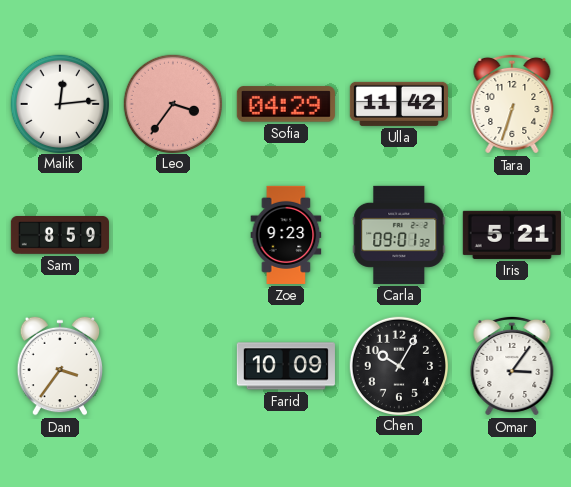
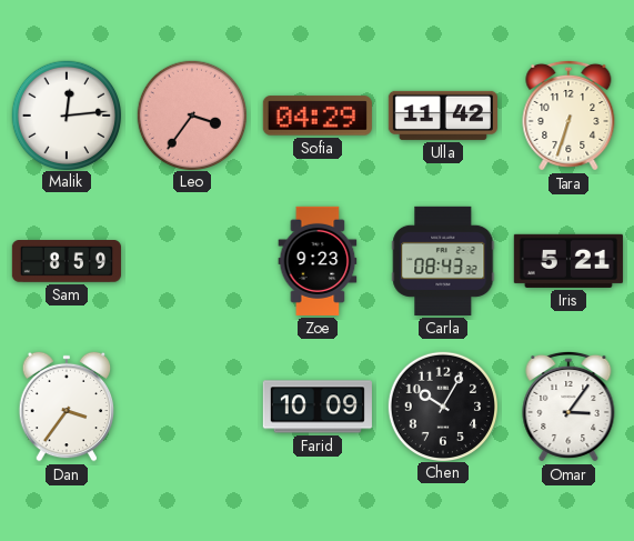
Carla: 09:01 -> 08:43 (443, 261)
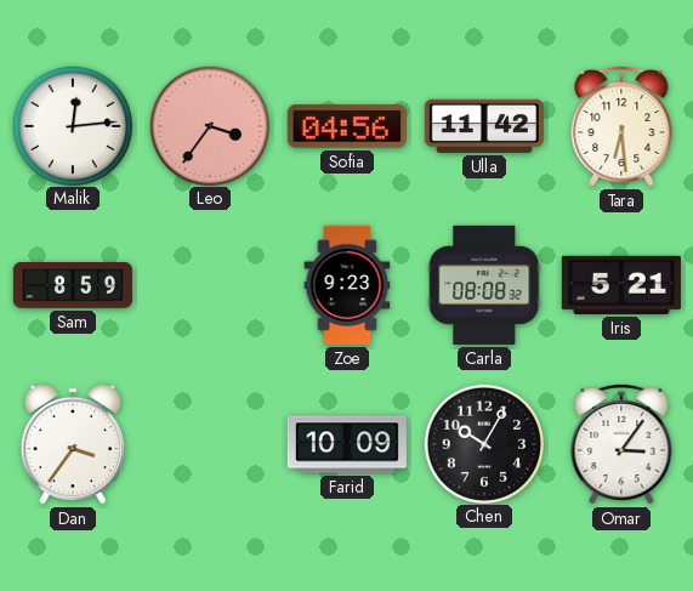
Sofia: 04:29 -> 04:56 (347, 126)
Tara: 6:33 -> 6:29 (621, 126)
Carla: 08:43 -> 08:08 (484, 285)
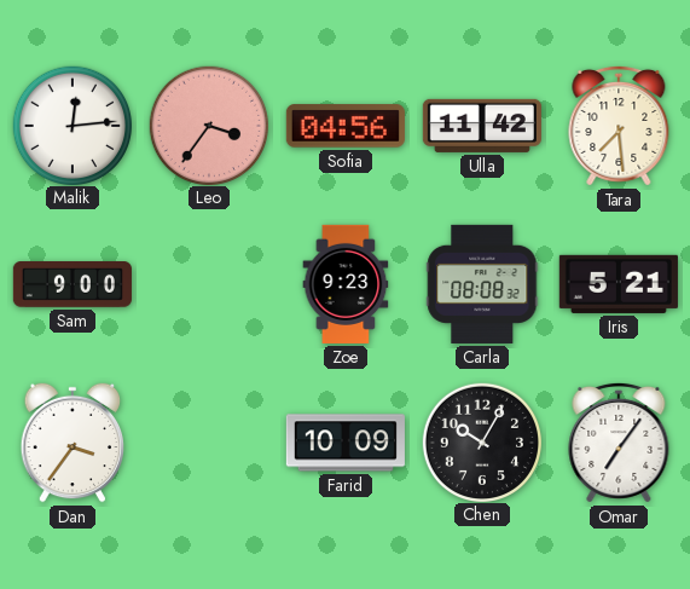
Tara: 6:29 -> 7:29 (619, 126)
Sam: 8:59 -> 9:00 (73, 285)
Omar: 3:06 -> 7:06 (619, 443)
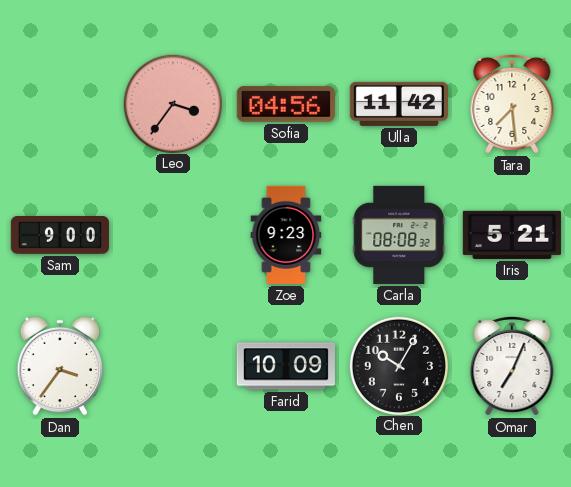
Malik: 12:14 -> none (71, 125)
Omar: 7:06 -> 7:04 (512, 366)
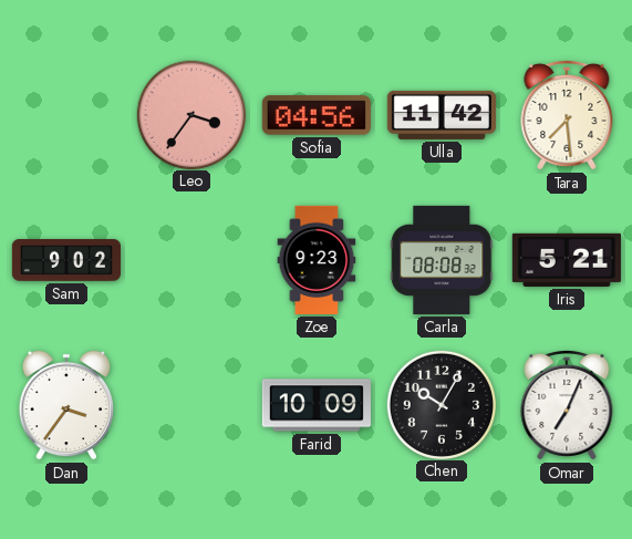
Sam: 9:00 -> 9:02 (66, 261)
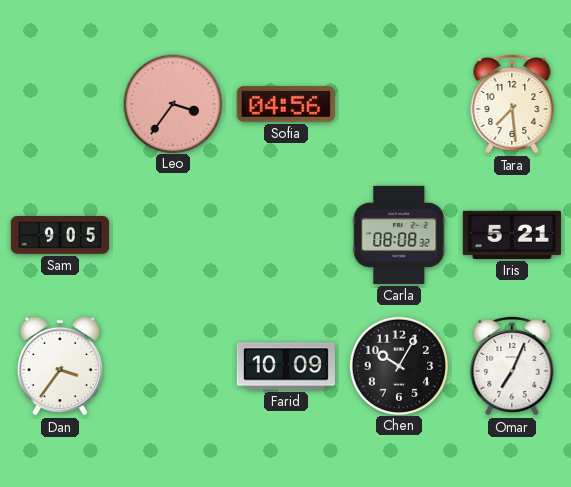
Ulla: 11:42 -> none (442, 115)
Sam: 9:02 -> 9:05 (60, 236)
Zoe: 9:23 -> none (317, 260)
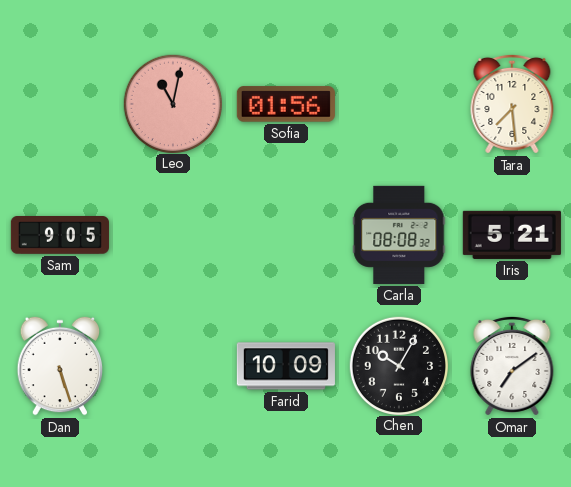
Leo: 3:36 -> 11:02 (172, 103)
Sofia: 04:56 -> 01:56 (286, 104)
Dan: 3:36 -> 5:27 (60, 366)
Omar: 7:04 -> 7:09 (512, 366)
